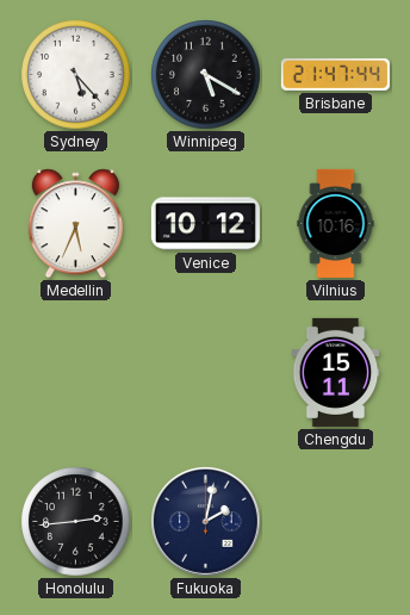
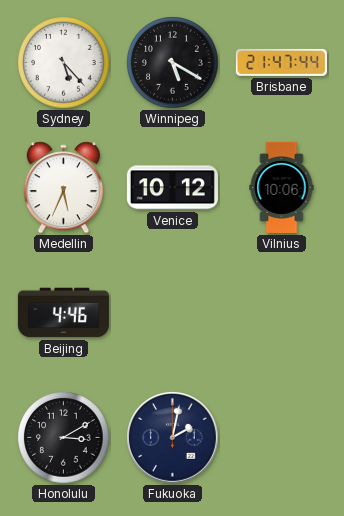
Vilnius: 10:16 -> 10:06 (282, 187)
Beijing: none -> 4:46 (63, 313)
Chengdu: 15:11 -> none (336, 372)
Honolulu: 2:44 -> 3:10 (64, 438)
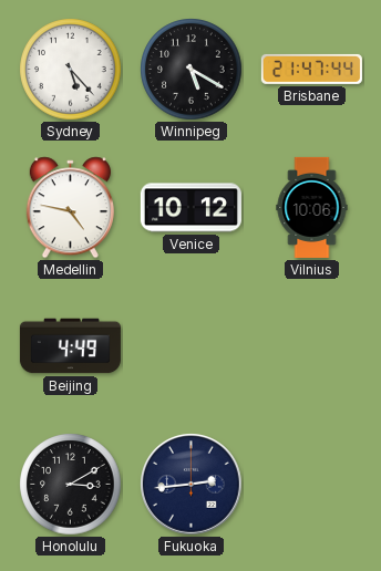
Medellin: 5:34 -> 4:47 (70, 208)
Beijing: 4:46 -> 4:49 (70, 346)
Fukuoka: 2:02 -> 2:44 (192, 485)
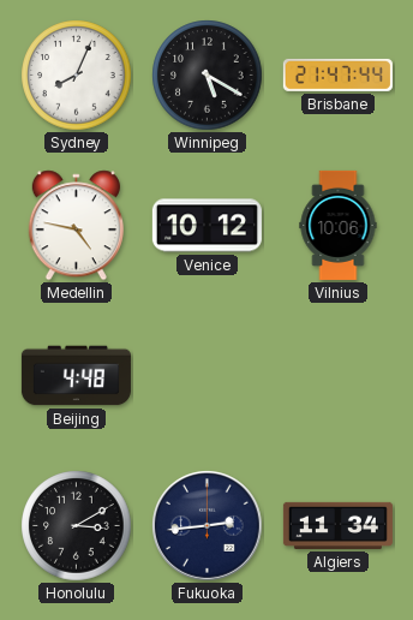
Sydney: 5:23 -> 8:04 (77, 76)
Beijing: 4:49 -> 4:48 (76, 376)
Algiers: none -> 11:34 (337, 525)
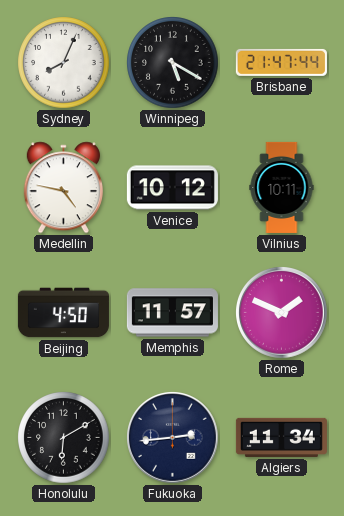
Vilnius: 10:06 -> 10:11 (282, 187)
Beijing: 4:48 -> 4:50 (63, 313)
Memphis: none -> 11:57 (172, 313)
Rome: none -> 1:49 (282, 313)
Honolulu: 3:10 -> 6:10 (64, 438)
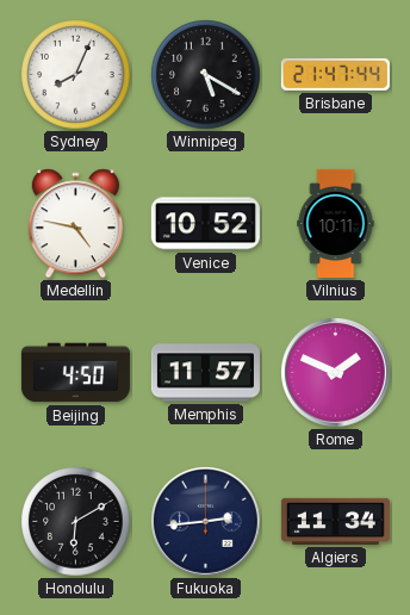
Venice: 10:12 -> 10:52 (205, 224)
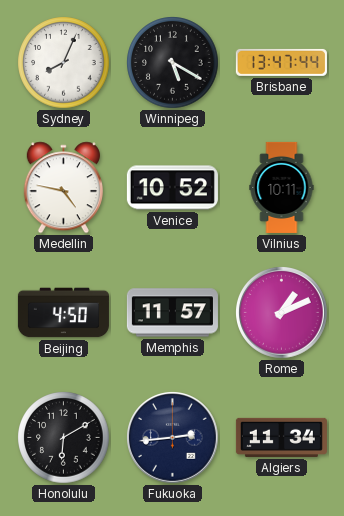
Brisbane: 21:47 -> 13:47 (281, 62)
Rome: 1:49 -> 1:11 (282, 313)
